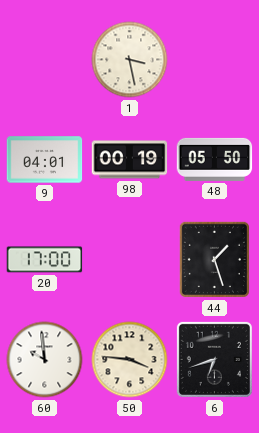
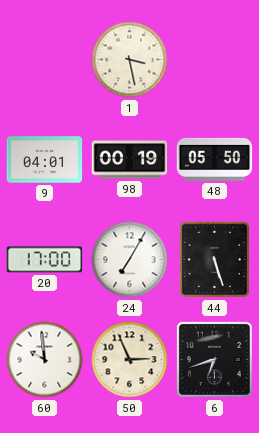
24: none -> 7:05 (130, 260)
44: 1:27 -> 5:27 (214, 259)
50: 3:46 -> 2:56 (130, 360)
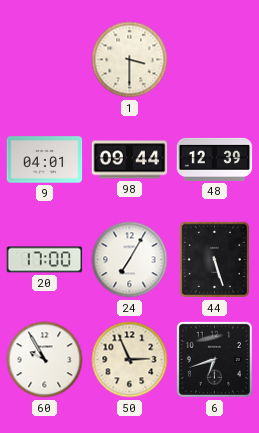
1: 3:28 -> 3:30 (130, 60)
98: 00:19 -> 09:44 (130, 160)
48: 05:50 -> 12:39 (215, 159)
60: 9:59 -> 9:55 (45, 360)
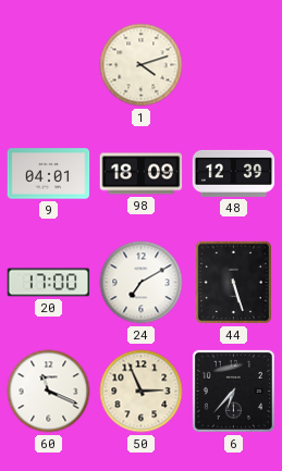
1: 3:30 -> 4:12 (142, 65)
98: 09:44 -> 18:09 (142, 174)
24: 7:05 -> 7:10 (142, 283)
60: 9:55 -> 11:19 (49, 392)
6: 6:42 -> 6:37 (233, 391)
